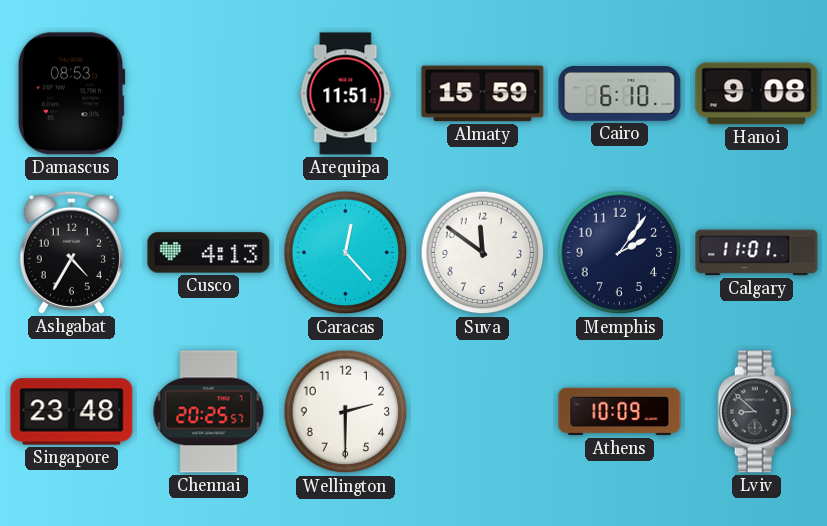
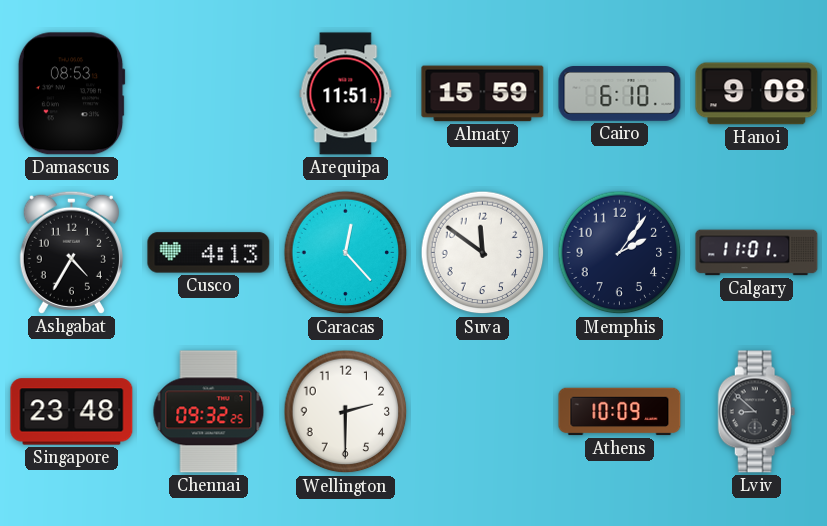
Chennai: 20:25 -> 09:32 (209, 412)
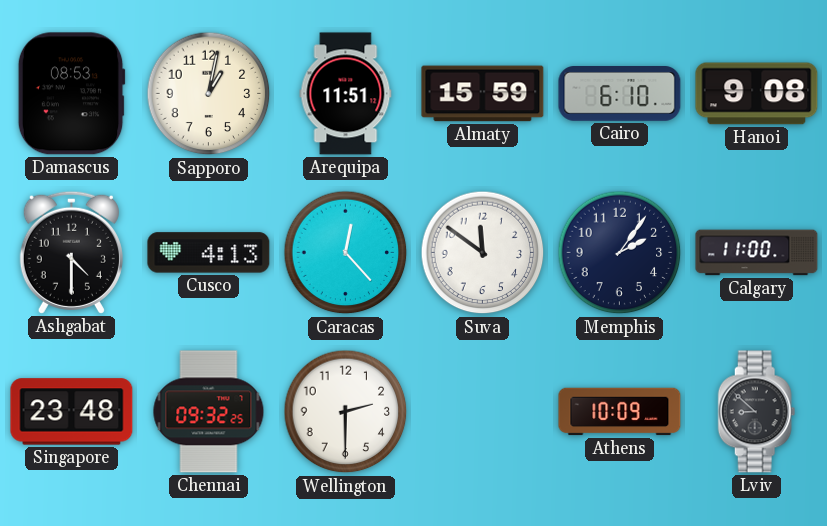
Sapporo: none -> 1:02 (209, 94)
Ashgabat: 4:35 -> 4:30 (71, 252)
Calgary: 11:01 -> 11:00 (757, 253)
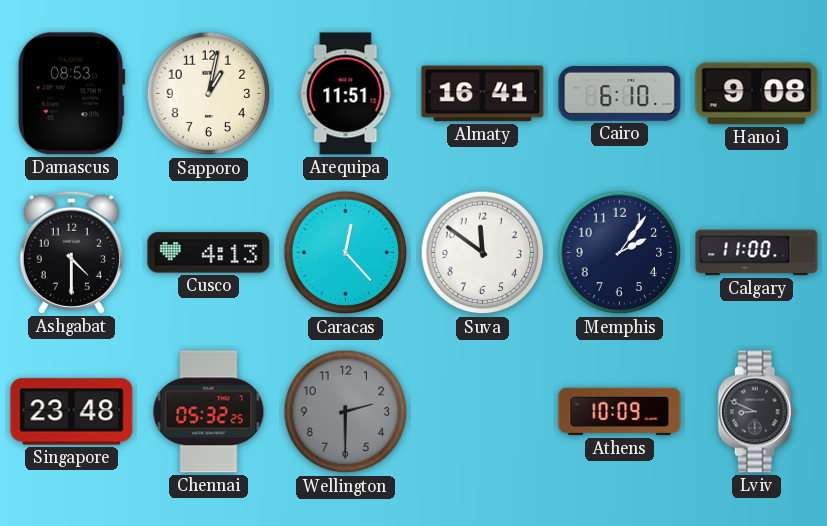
Almaty: 15:59 -> 16:41 (483, 94)
Chennai: 09:32 -> 05:32 (209, 412)
Wellington dial: white -> grey (346, 412)
Lviv: 8:52 -> 8:49 (757, 412)
